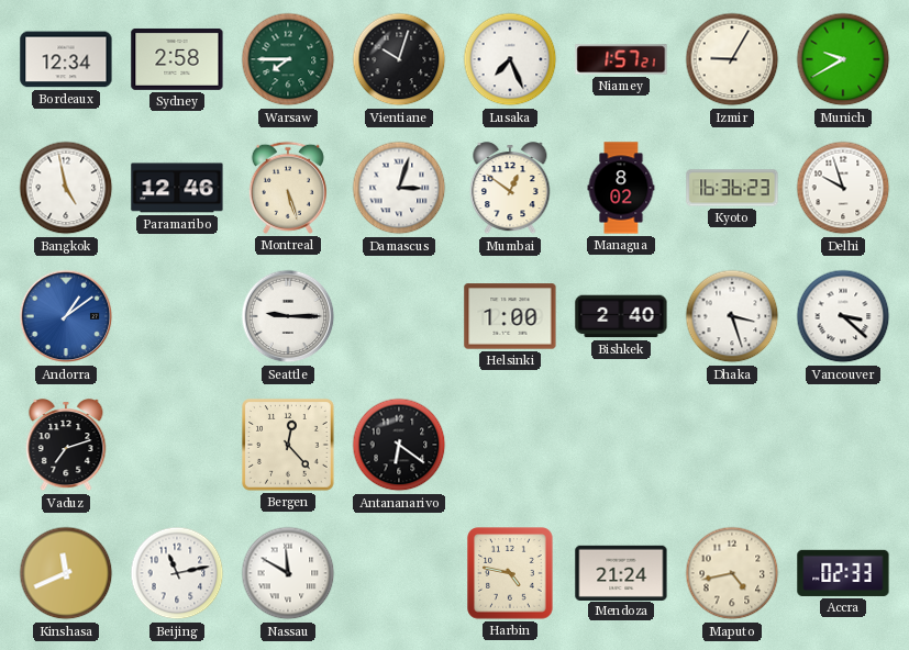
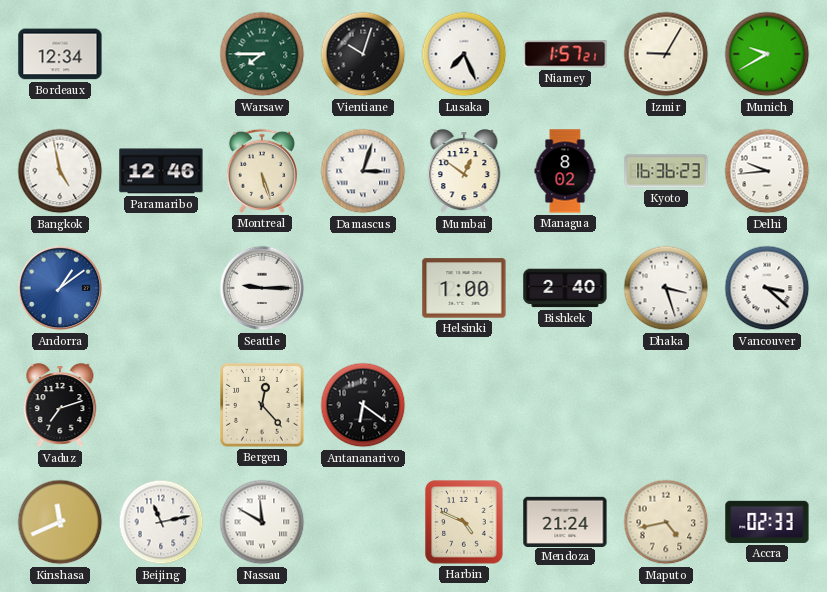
Sydney: 2:58 -> none (177, 59)
Delhi: 9:57 -> 9:44 (767, 171)
Harbin: 4:47 -> 4:49 (464, 522)
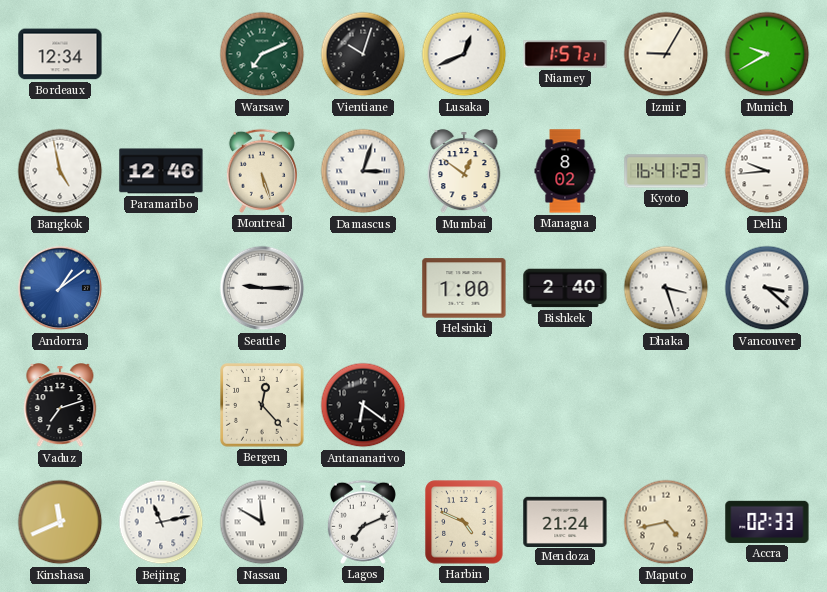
Warsaw: 7:45 -> 7:11 (262, 54)
Lusaka: 7:26 -> 12:41 (464, 54)
Kyoto: 16:36 -> 16:41 (666, 171)
Lagos: none -> 7:11 (363, 522)
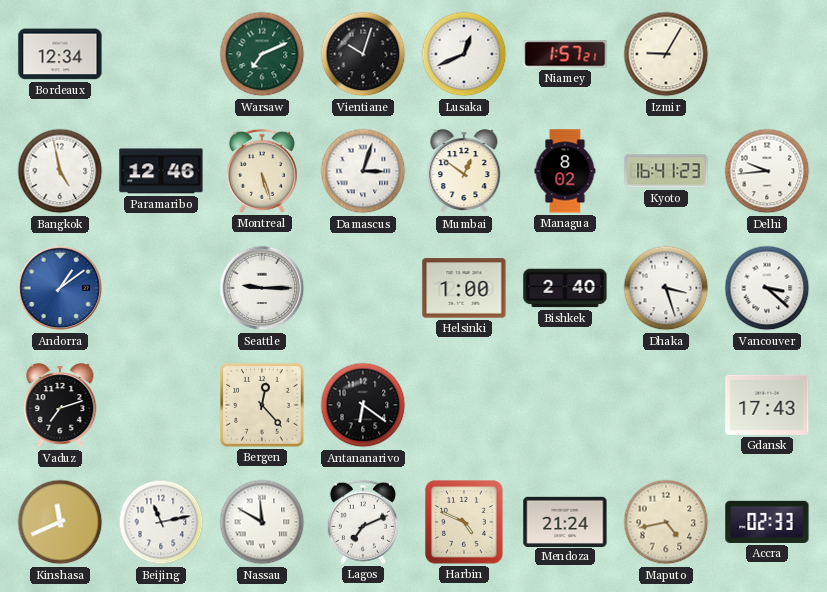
Munich: 9:40 -> none (767, 54)
Gdansk: none -> 17:43 (767, 405)
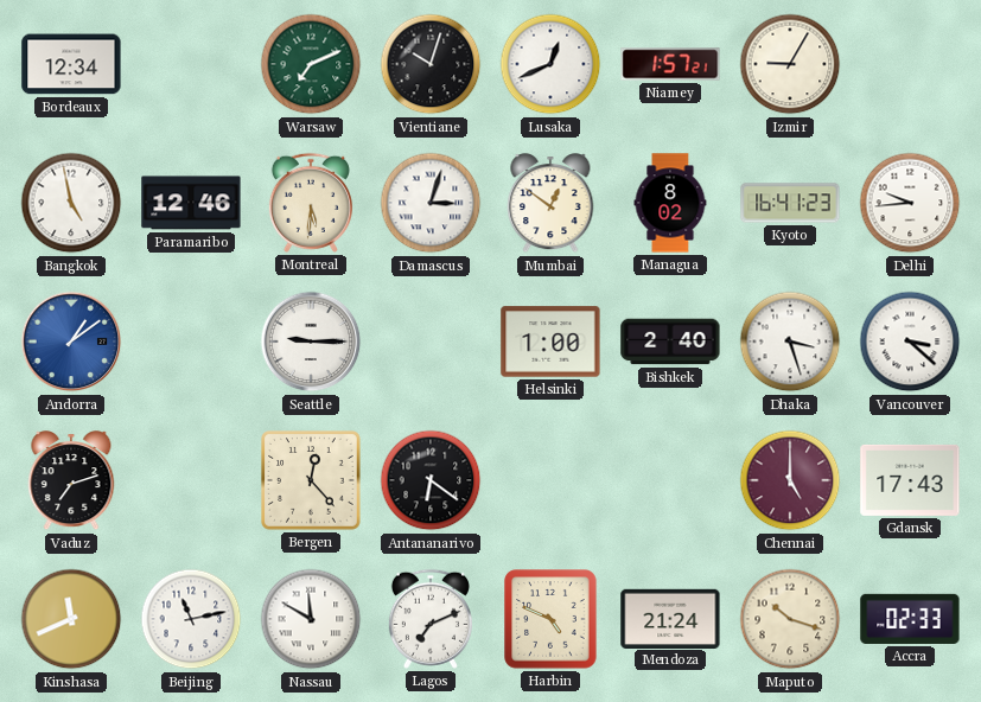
Montreal: 5:27 -> 5:31 (311, 203)
Chennai: none -> 5:00 (790, 480)
Maputo: 4:43 -> 10:18 (790, 619)
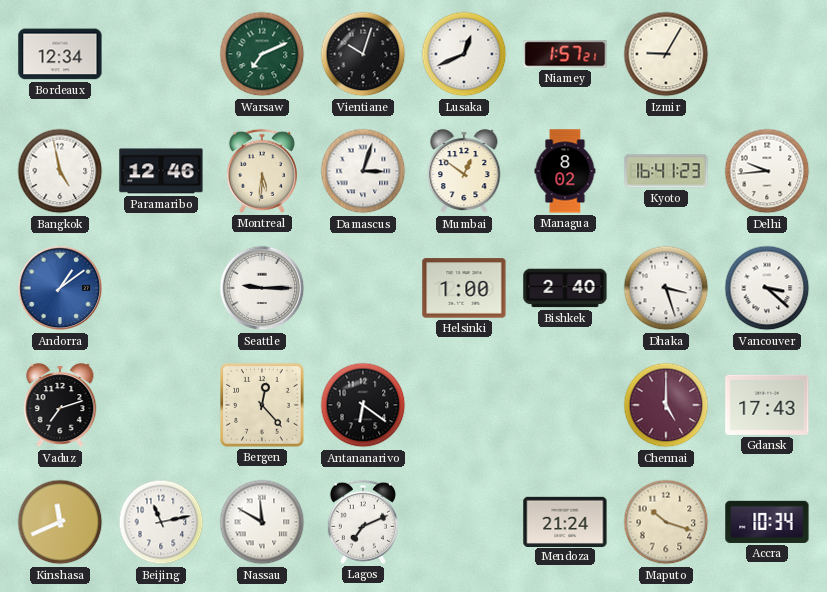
Harbin: 4:49 -> none (550, 619)
Accra: 02:33 -> 10:34 (767, 522)
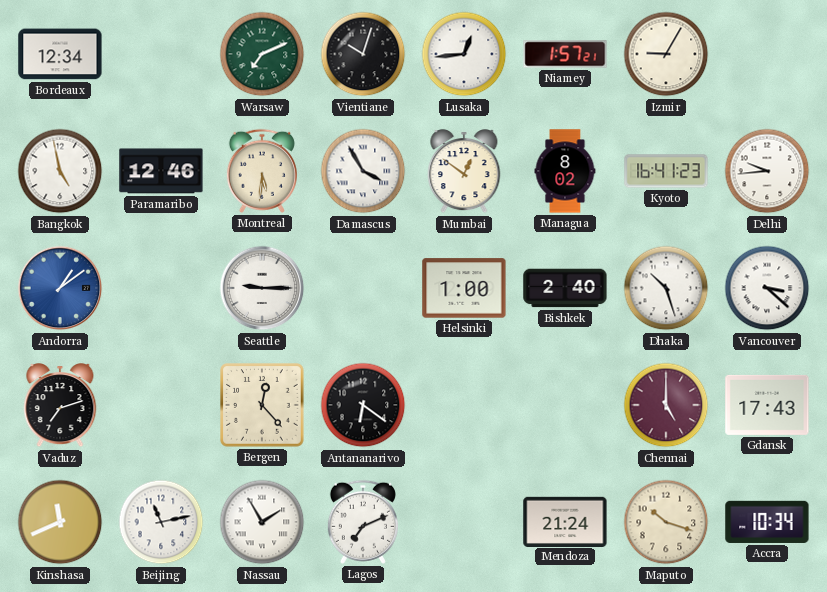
Lusaka: 12:41 -> 12:44 (464, 54)
Damascus: 3:03 -> 3:55 (363, 171)
Dhaka: 3:27 -> 10:27 (666, 288)
Nassau: 11:50 -> 1:55 (262, 522)
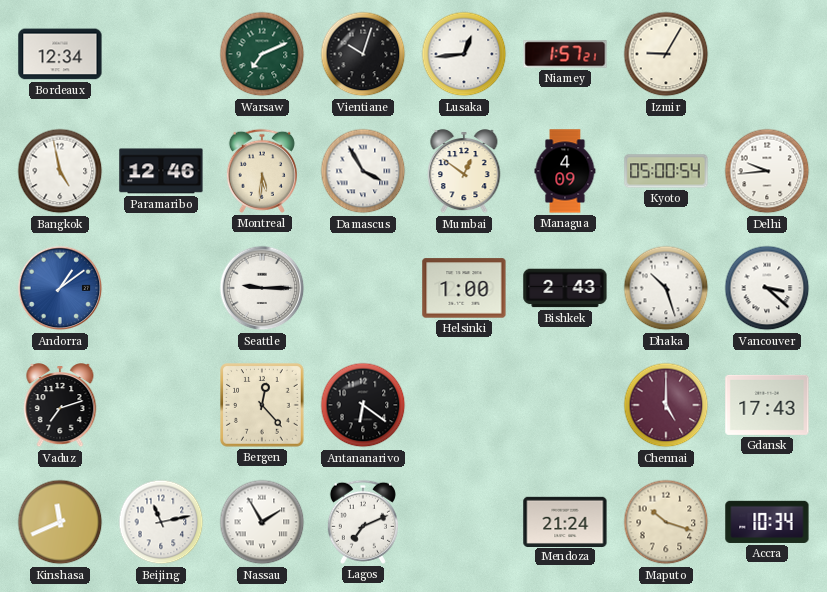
Managua: 8:02 -> 4:09 (565, 171)
Kyoto: 16:41 -> 05:00 (666, 171)
Bishkek: 2:40 -> 2:43 (565, 288)
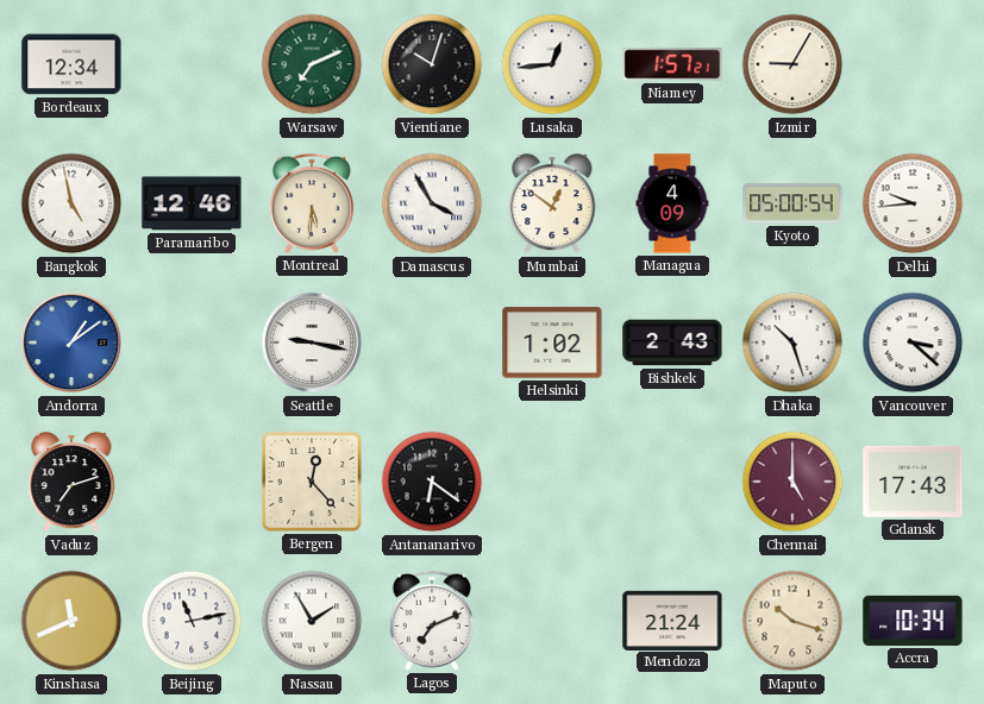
Seattle: 9:15 -> 9:17 (312, 342)
Helsinki: 1:00 -> 1:02 (552, 342)
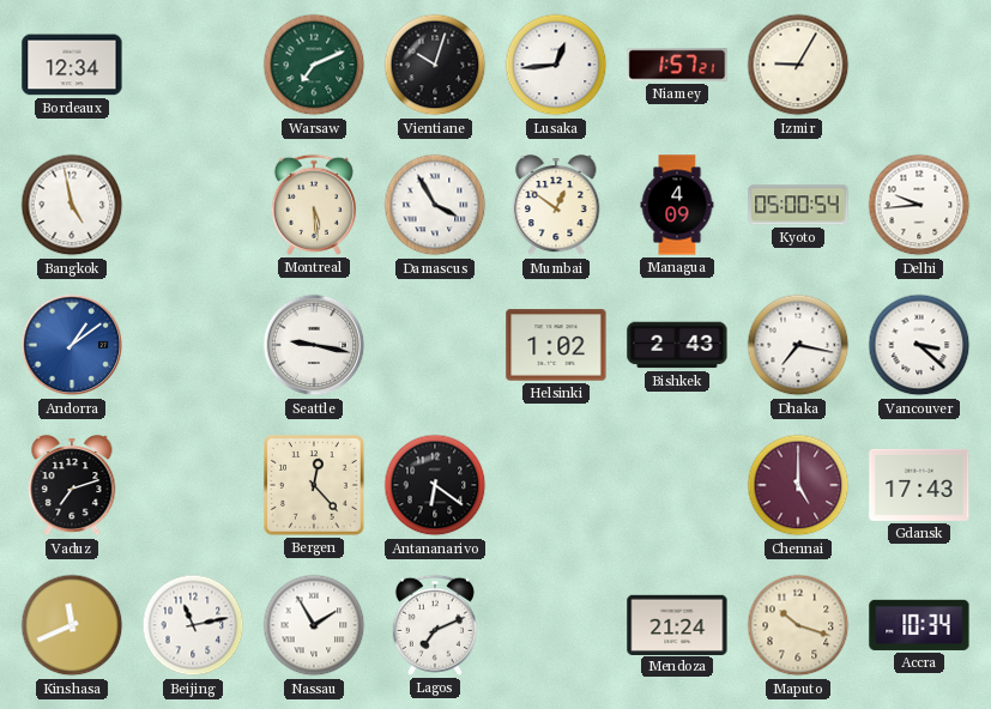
Paramaribo: 12:46 -> none (192, 203)
Montreal: 5:31 -> 5:29 (314, 205)
Dhaka: 10:27 -> 7:17 (798, 345)
